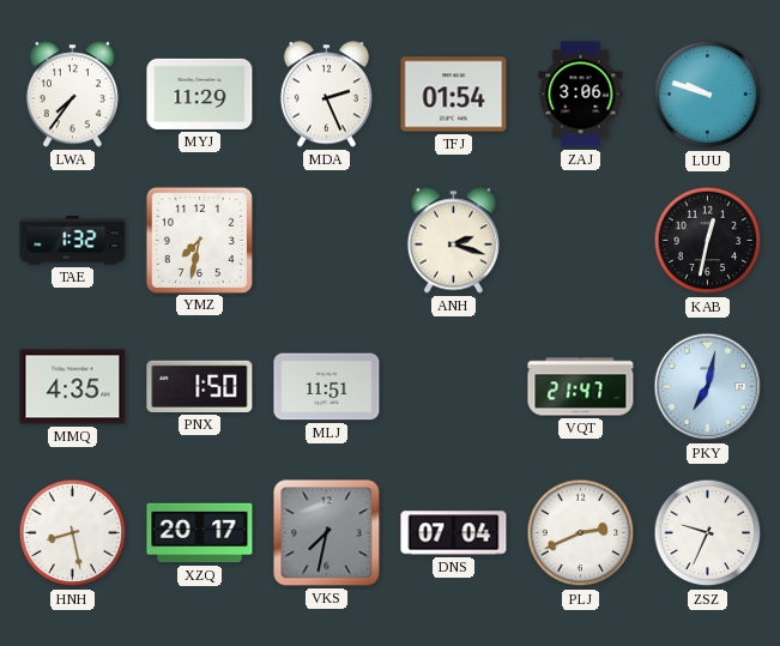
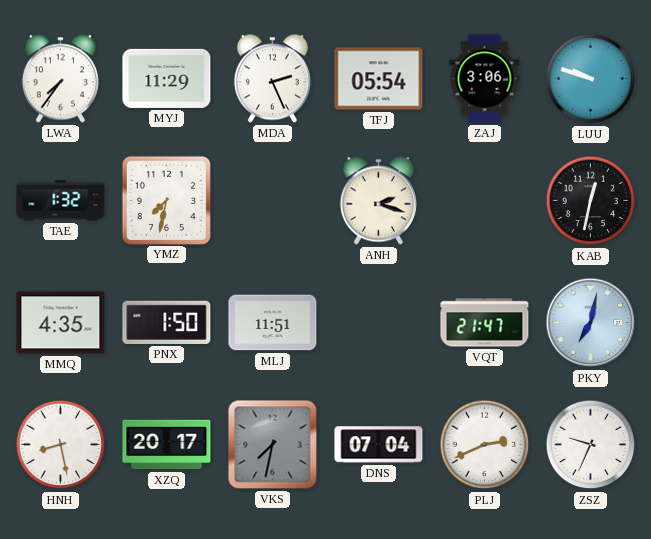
TFJ: 01:54 -> 05:54 (379, 79)
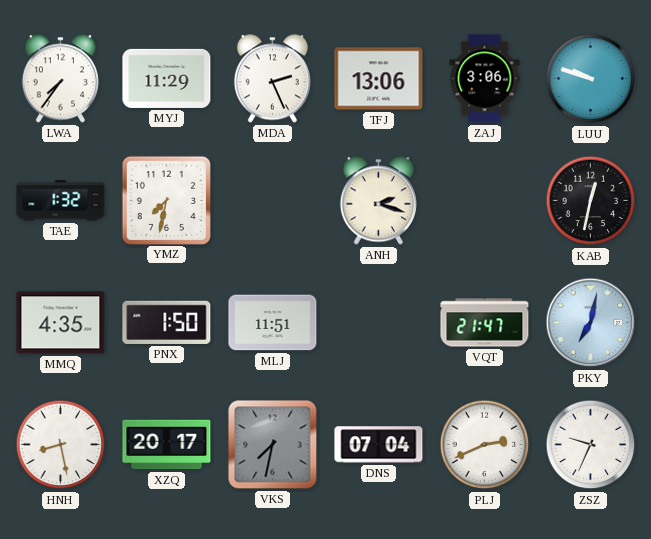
TFJ: 05:54 -> 13:06 (379, 79)
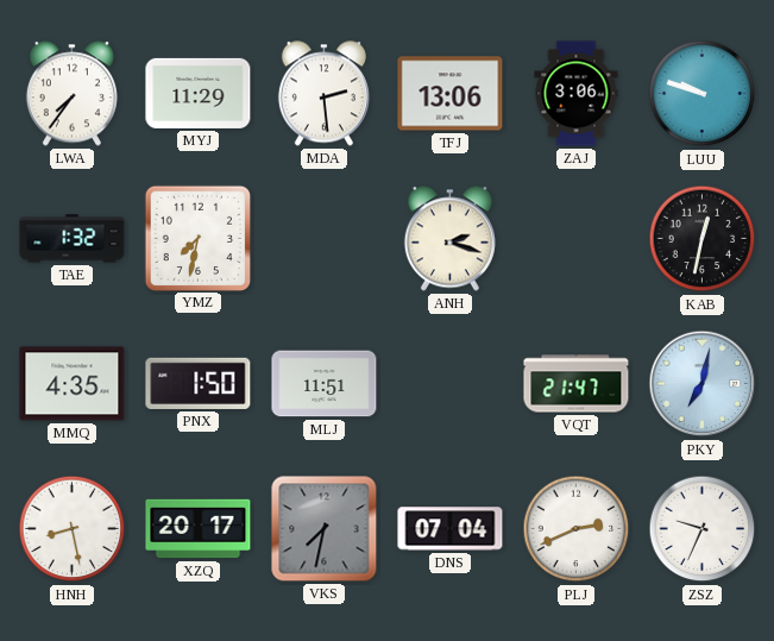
MDA: 2:26 -> 2:29 (323, 94)
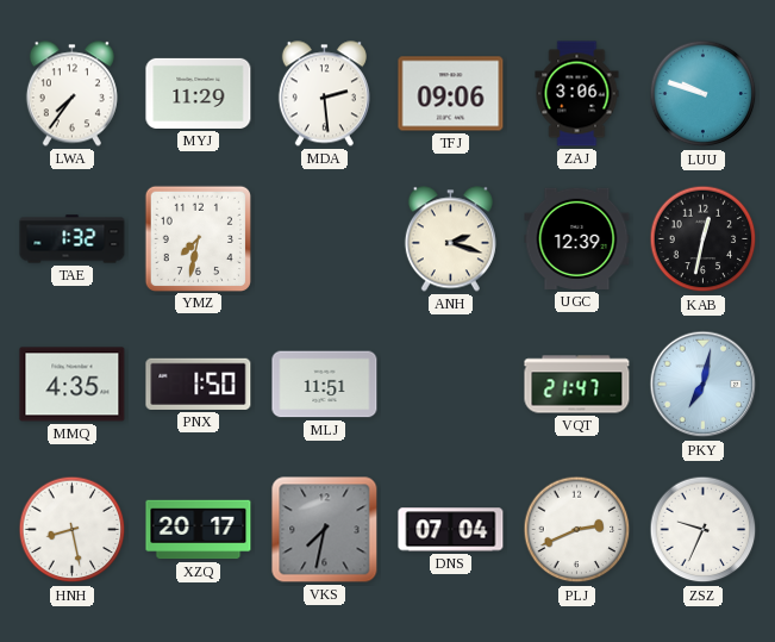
TFJ: 13:06 -> 09:06 (451, 94)
UGC: none -> 12:39 (577, 238)
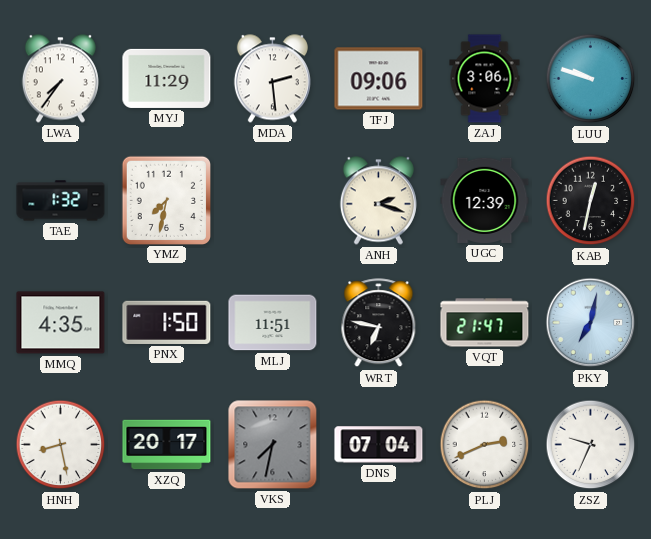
WRT: none -> 6:47 (379, 323)
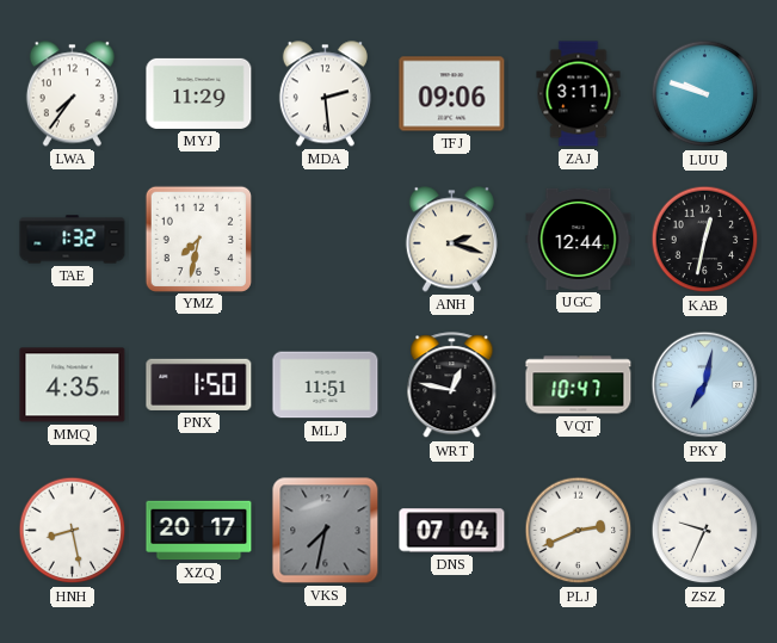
ZAJ: 3:06 -> 3:11 (579, 94)
UGC: 12:39 -> 12:44 (579, 239)
WRT: 6:47 -> 12:47 (452, 385)
VQT: 21:47 -> 10:47 (579, 385)
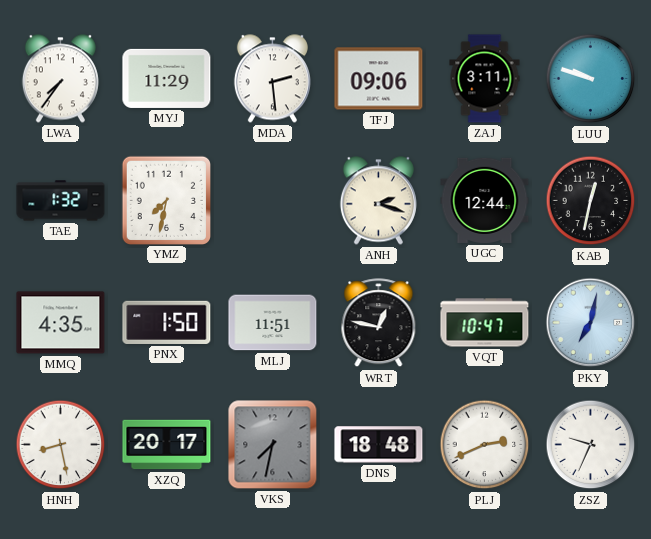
DNS: 07:04 -> 18:48 (379, 445)
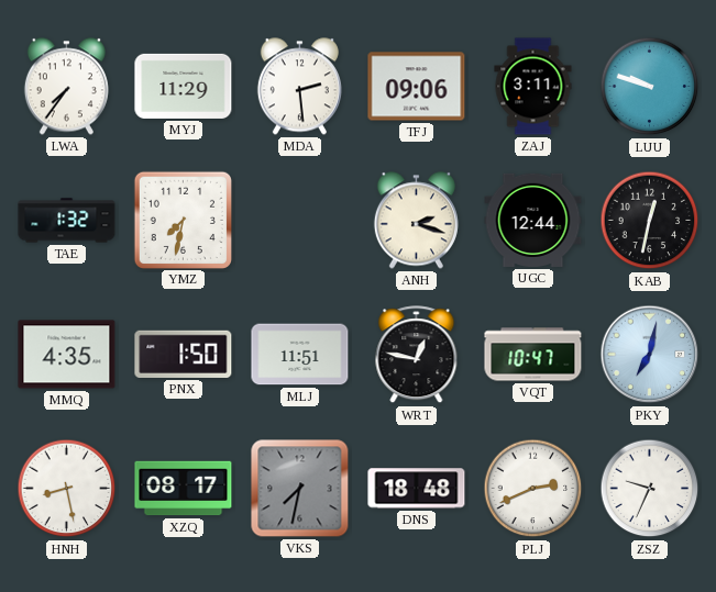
XZQ: 20:17 -> 08:17 (184, 489)
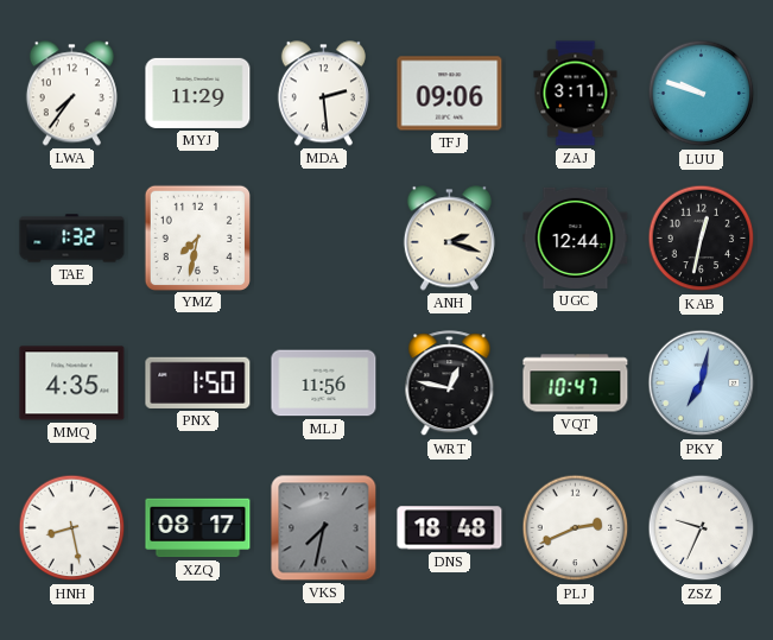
MLJ: 11:51 -> 11:56 (324, 384)
